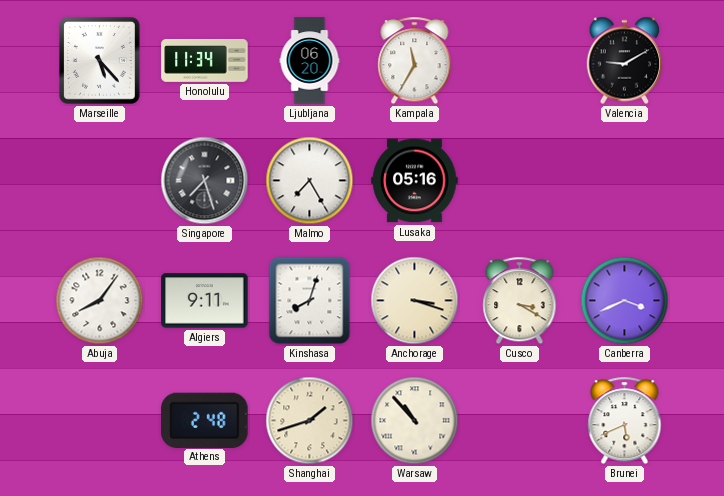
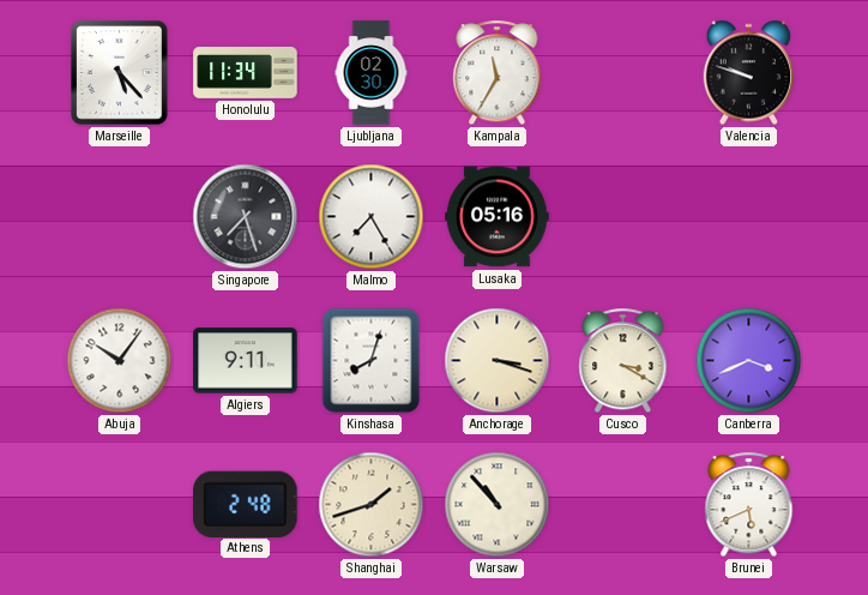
Ljubljana: 06:20 -> 02:30 (372, 73)
Valencia: 9:10 -> 9:48 (749, 73)
Abuja: 8:06 -> 10:06 (120, 361)
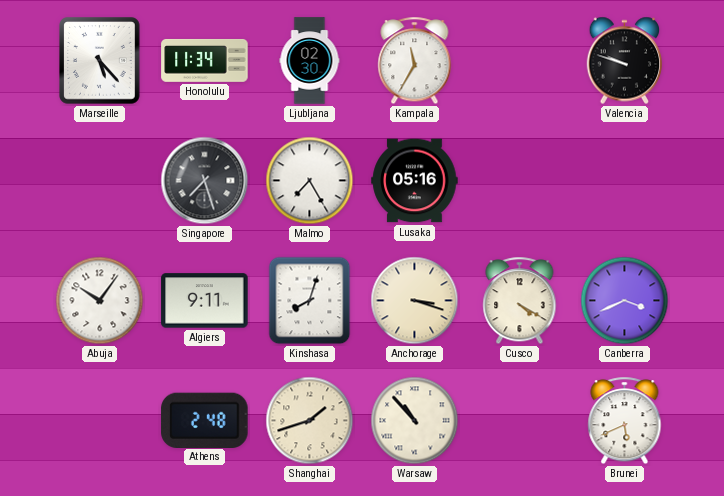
Cusco: 3:20 -> 4:20 (520, 301)
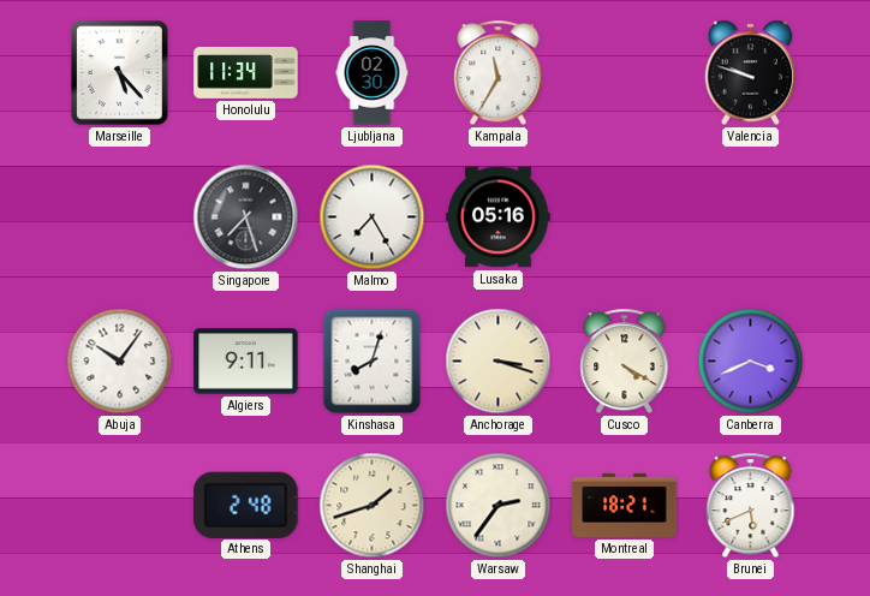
Warsaw: 10:53 -> 2:36 (499, 506)
Montreal: none -> 18:21 (625, 505)
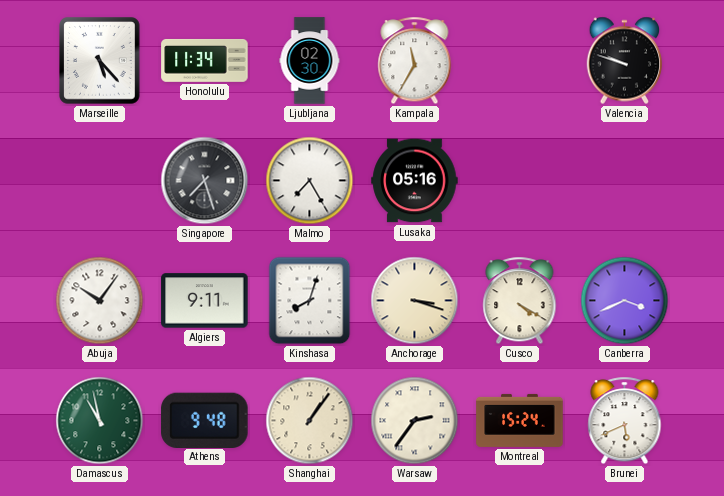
Damascus: none -> 10:58 (100, 421)
Athens: 2:48 -> 9:48 (205, 420)
Shanghai: 1:42 -> 1:06 (310, 421)
Montreal: 18:21 -> 15:24 (520, 420)
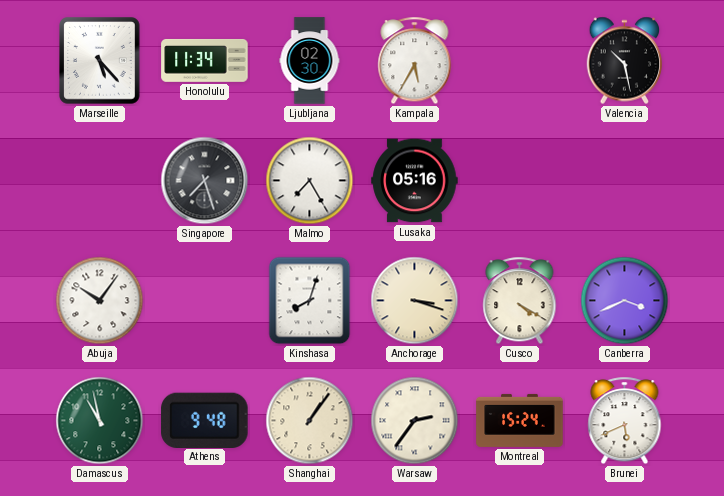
Kampala: 11:35 -> 5:35 (415, 61)
Valencia: 9:48 -> 10:28 (625, 61)
Algiers: 9:11 -> none (205, 301)
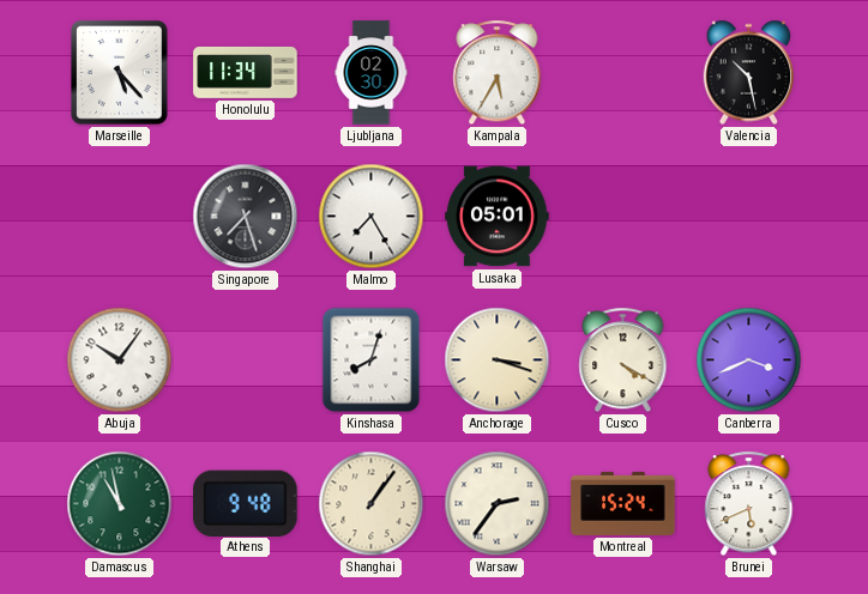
Lusaka: 05:16 -> 05:01 (498, 217)
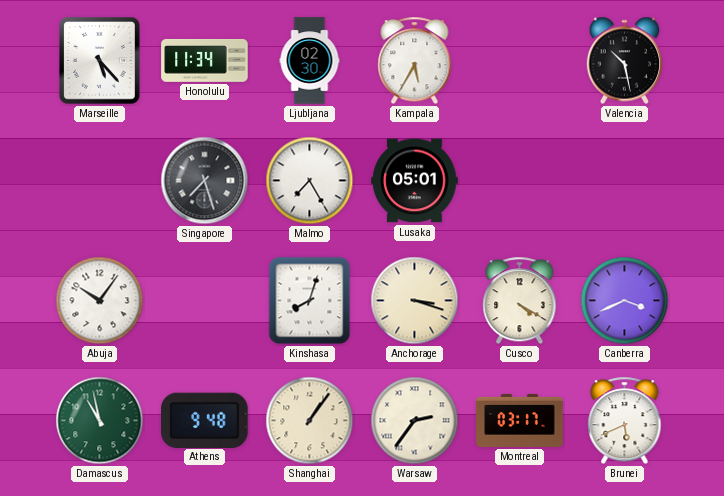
Montreal: 15:24 -> 03:17 (520, 420)
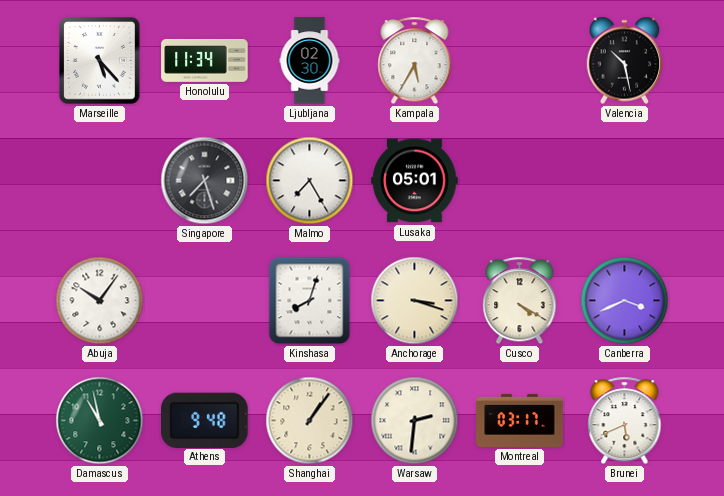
Warsaw: 2:36 -> 2:31 (415, 421)
